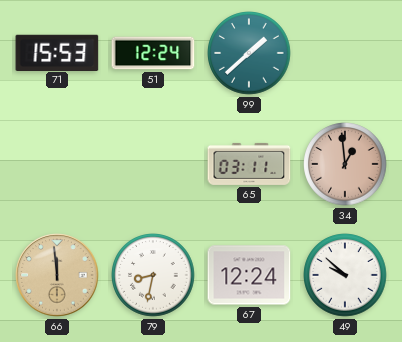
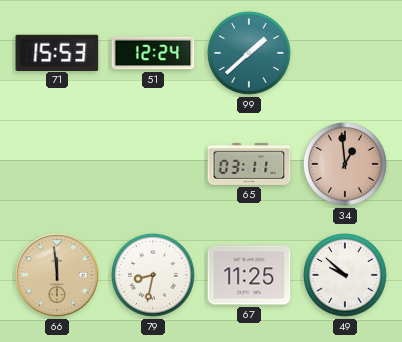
67: 12:24 -> 11:25 (249, 275)
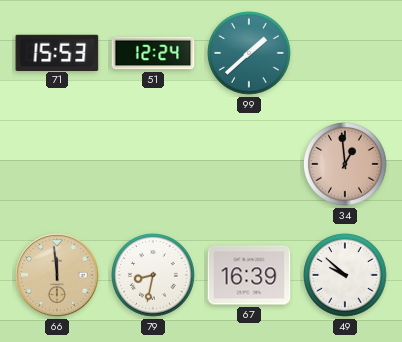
65: 03:11 -> none (249, 164)
67: 11:25 -> 16:39 (249, 275)
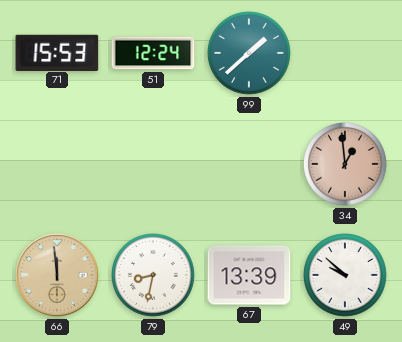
67: 16:39 -> 13:39 (249, 275)
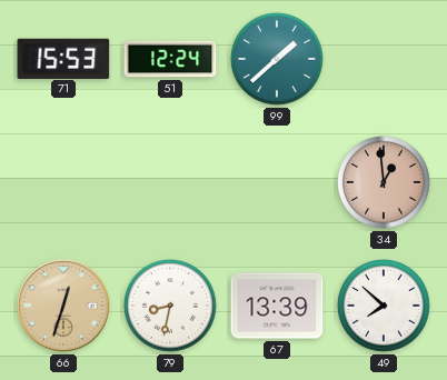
66: 11:59 -> 12:33 (63, 306)
49: 9:52 -> 7:52 (384, 306)
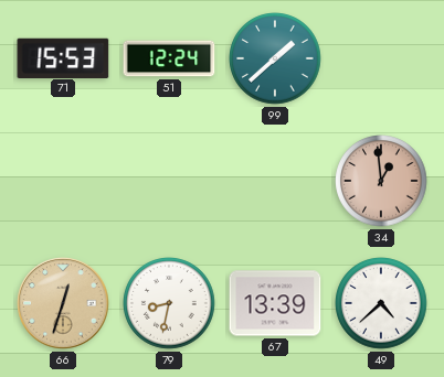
49: 7:52 -> 4:38 (381, 303)
